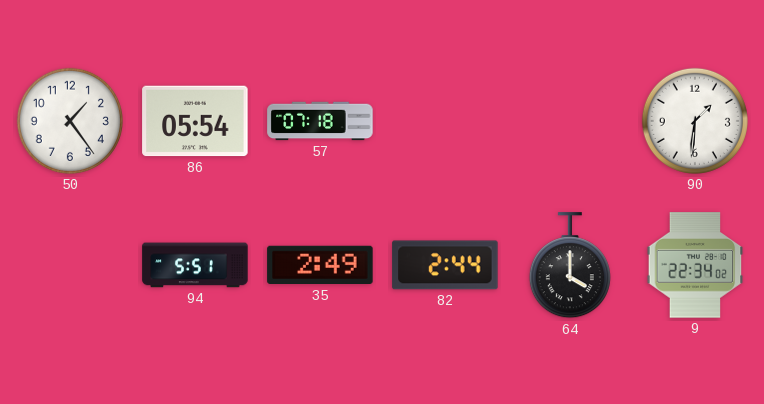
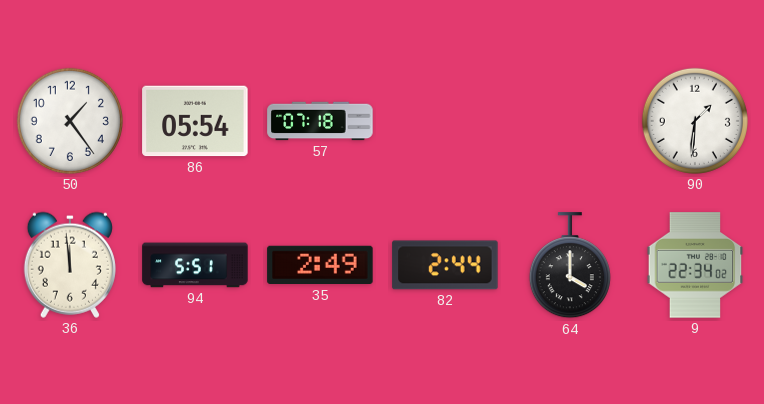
36: none -> 11:59 (70, 265)
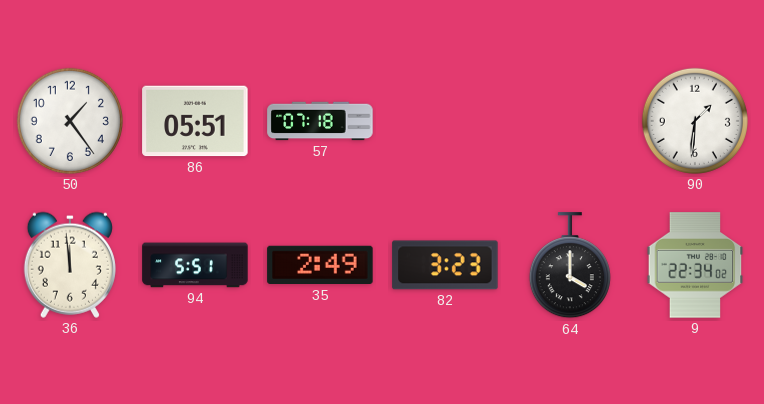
86: 05:54 -> 05:51 (195, 121)
82: 2:44 -> 3:23 (445, 265)
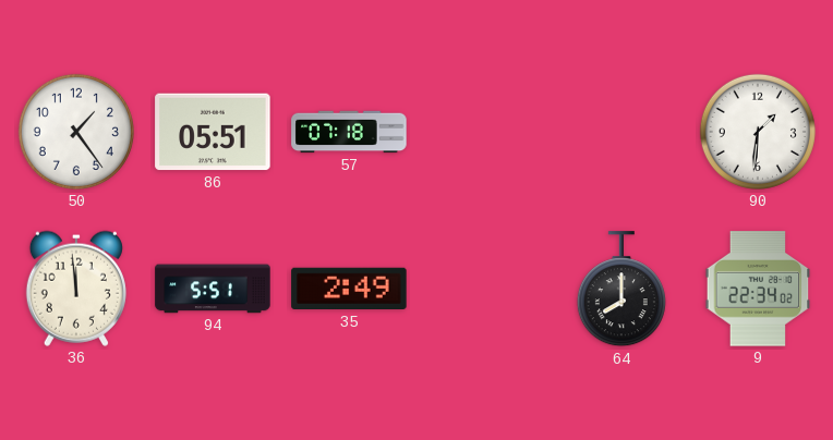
82: 3:23 -> none (445, 265)
64: 4:00 -> 8:00 (621, 290)
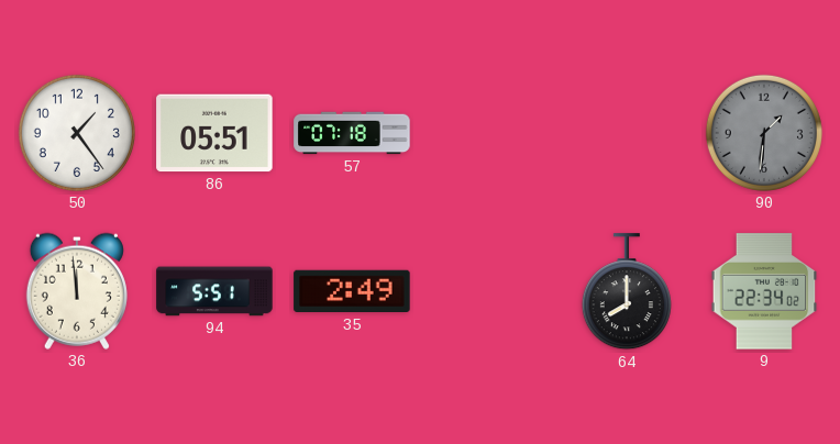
90 dial: white -> grey (764, 133)
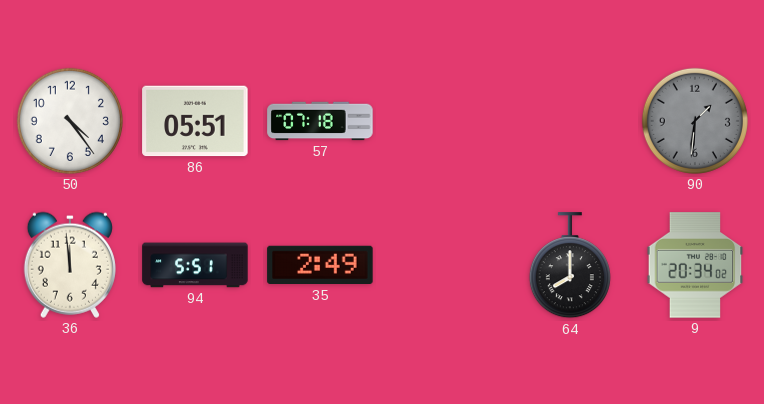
50: 1:24 -> 4:24 (70, 121)
9: 22:34 -> 20:34 (695, 265)
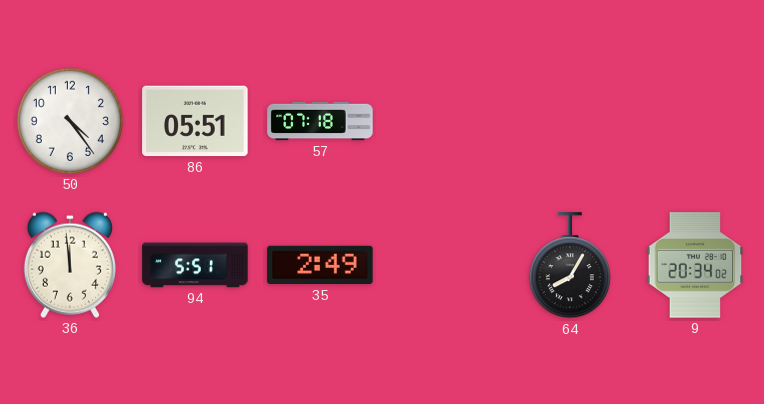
90: 1:31 -> none (695, 121)
64: 8:00 -> 8:05 (570, 266)
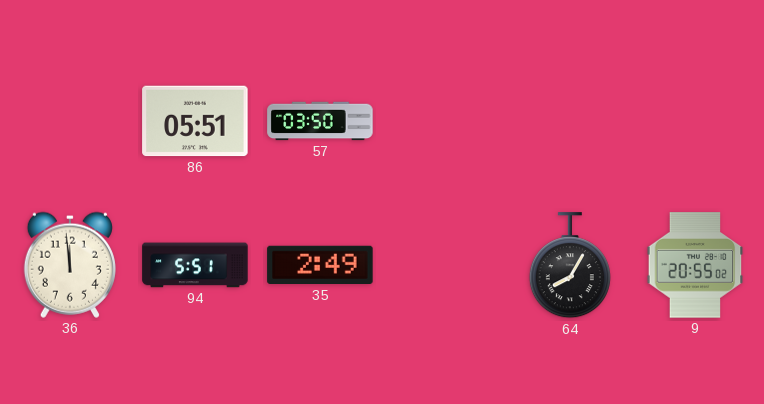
50: 4:24 -> none (70, 121)
57: 07:18 -> 03:50 (320, 121)
9: 20:34 -> 20:55 (695, 265)
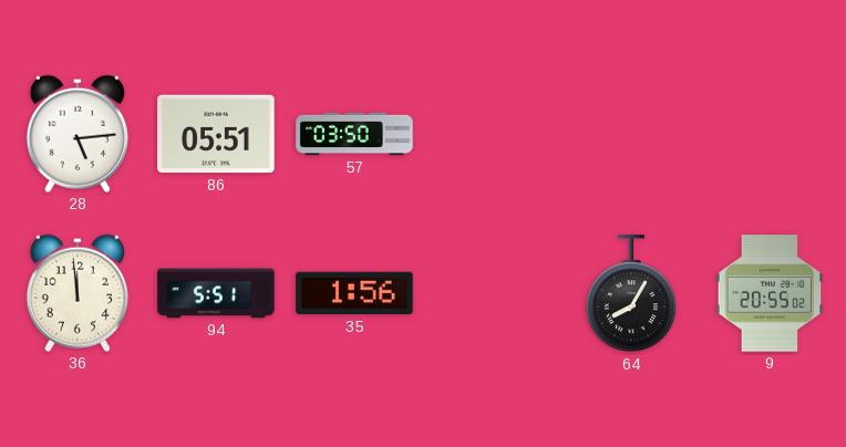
28: none -> 5:14 (78, 134)
35: 2:49 -> 1:56 (354, 293)
